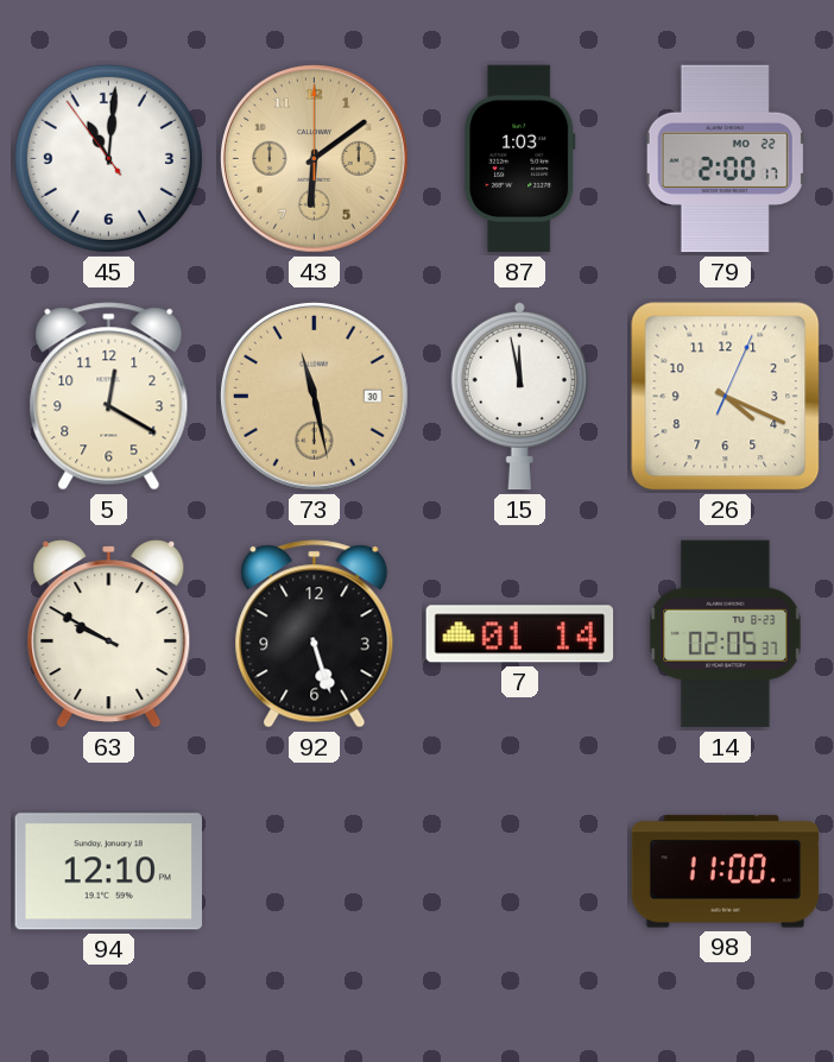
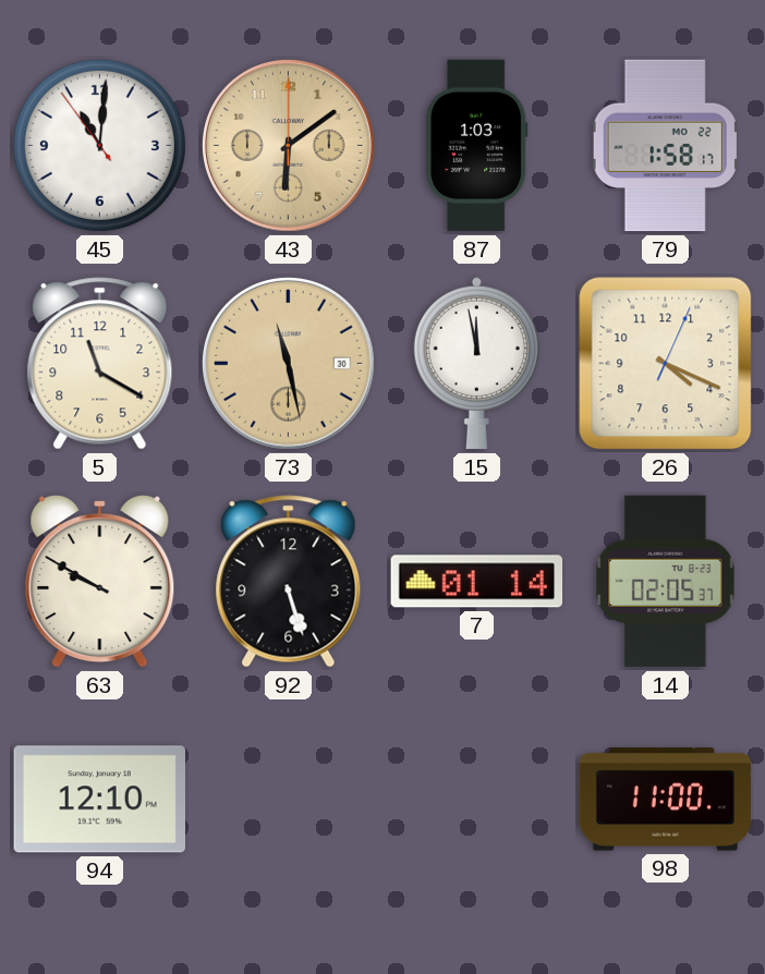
79: 2:00 -> 1:58 (666, 146)
5: 12:20 -> 11:20 (100, 364)
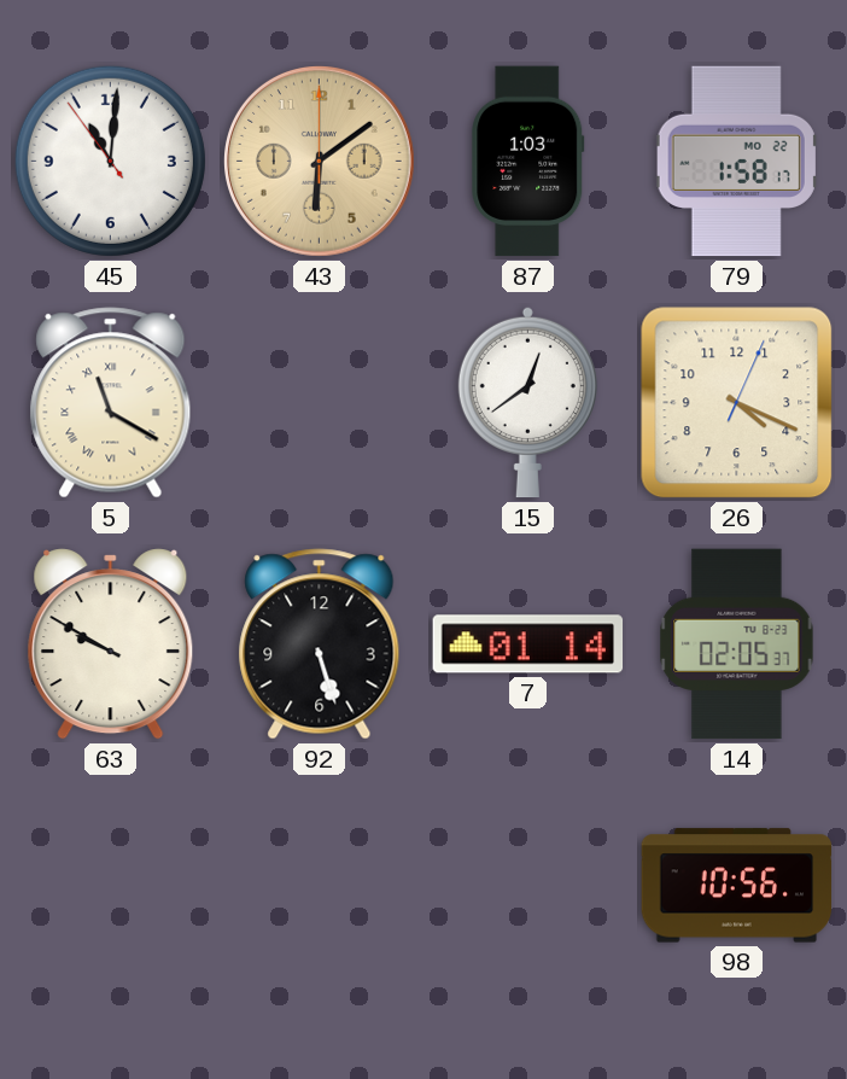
5 numerals: Arabic -> Roman (111, 403)
73: 11:28 -> none (288, 363)
15: 11:58 -> 12:39 (527, 402)
94: 12:10 -> none (99, 800)
98: 11:00 -> 10:56 (737, 886)
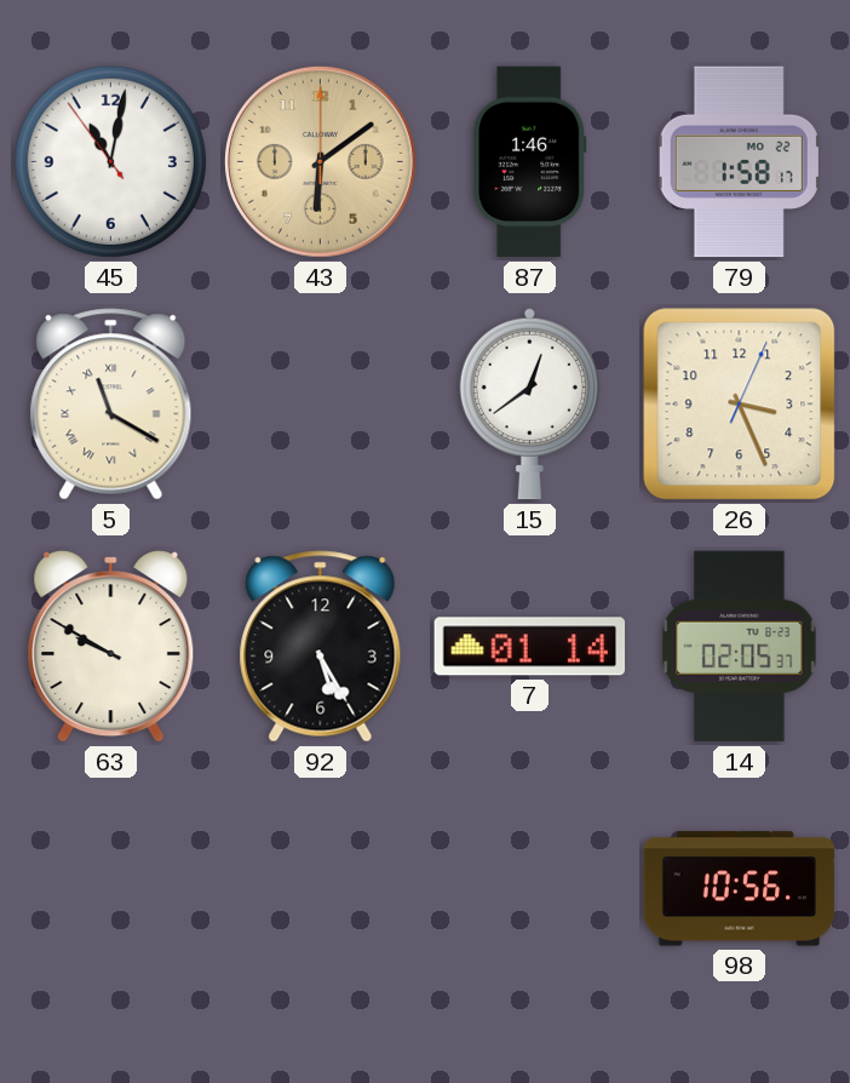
45: 11:00 -> 11:01 (110, 161)
87: 1:03 -> 1:46 (530, 162)
26: 4:19 -> 3:26 (740, 405)
92: 5:27 -> 5:25 (321, 647)
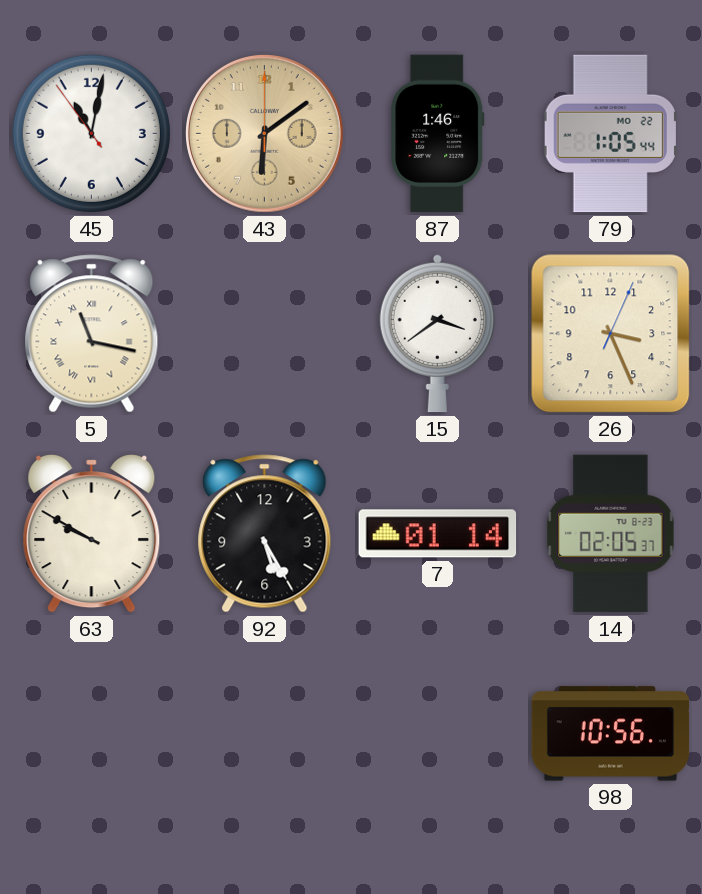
79: 1:58 -> 1:05 (611, 134)
5: 11:20 -> 11:17 (92, 334)
15: 12:39 -> 3:39 (437, 333)
